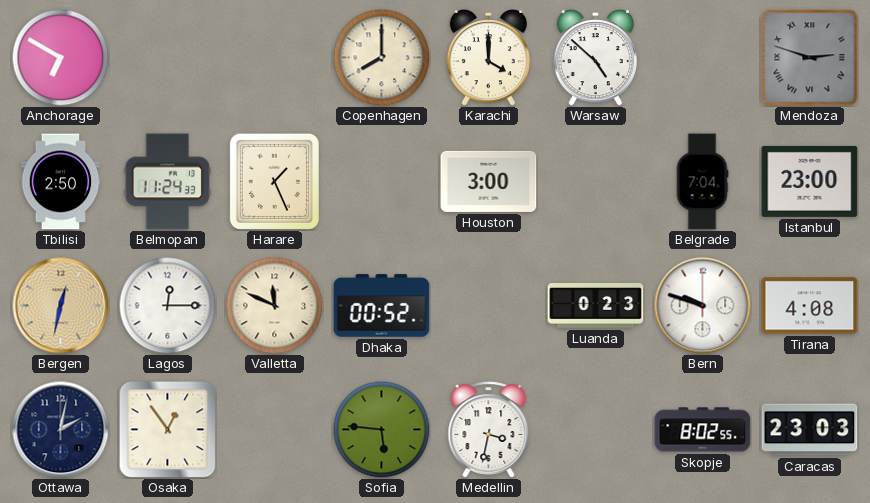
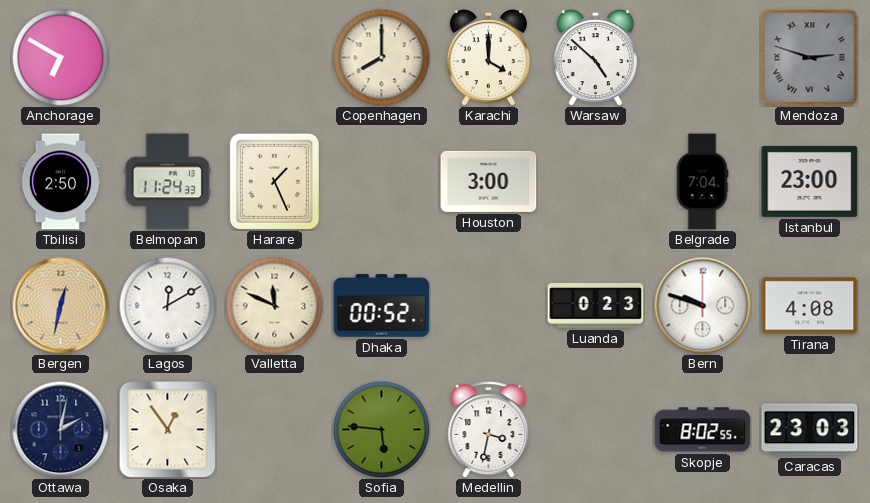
Lagos: 12:15 -> 12:10 (167, 305)
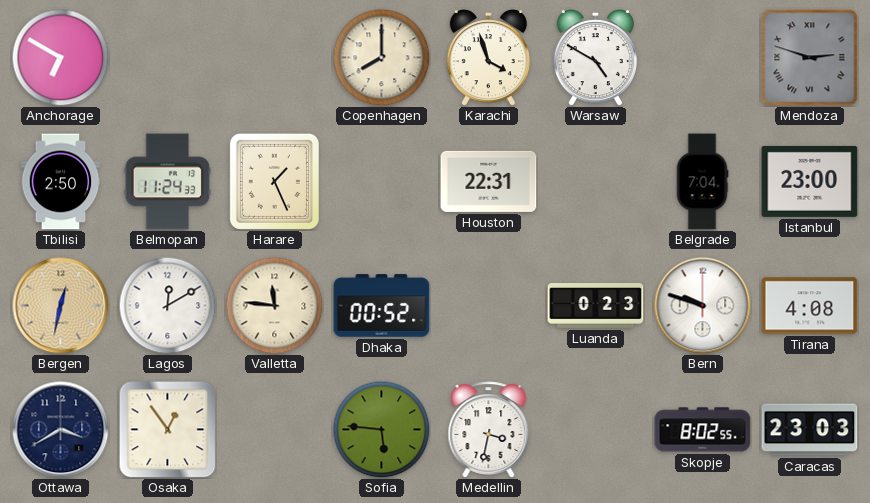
Karachi: 4:00 -> 3:57 (488, 58)
Warsaw: 4:52 -> 4:50 (595, 58)
Houston: 3:00 -> 22:31 (489, 181)
Valletta: 11:49 -> 11:46 (274, 305)
Ottawa: 2:02 -> 3:40 (61, 430)
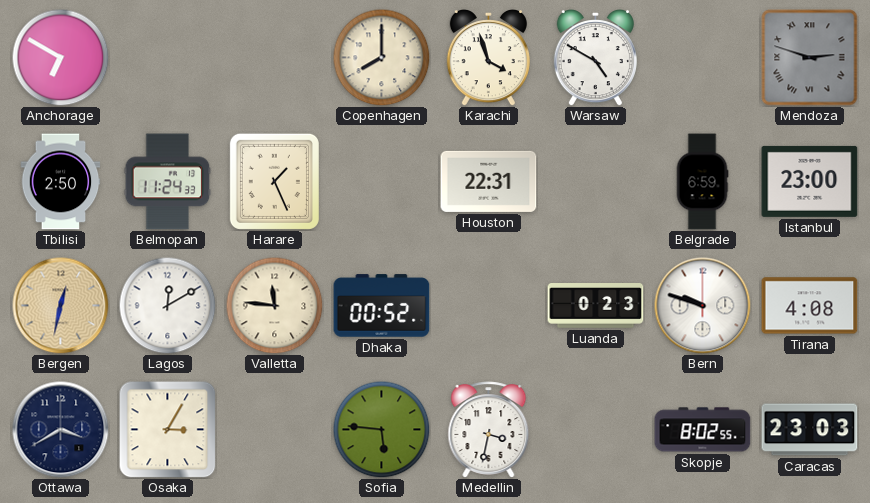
Belgrade: 7:04 -> 6:59 (702, 182)
Osaka: 12:54 -> 3:05 (168, 430)
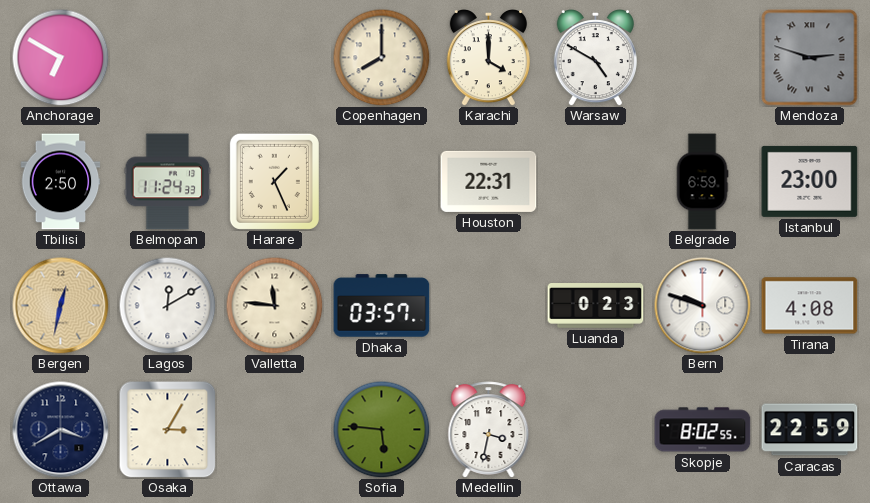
Karachi: 3:57 -> 4:00 (488, 58)
Dhaka: 00:52 -> 03:57 (382, 306)
Caracas: 23:03 -> 22:59 (810, 430)
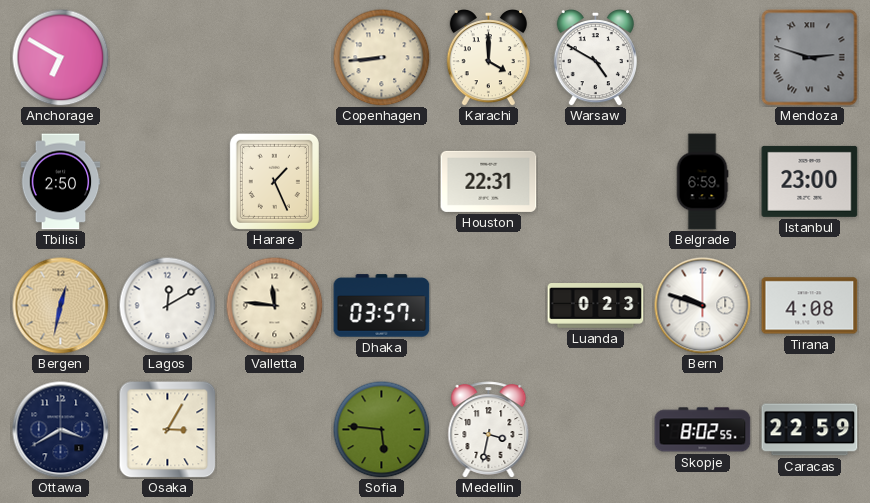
Copenhagen: 8:00 -> 8:44 (381, 57)
Belmopan: 11:24 -> none (168, 182)
